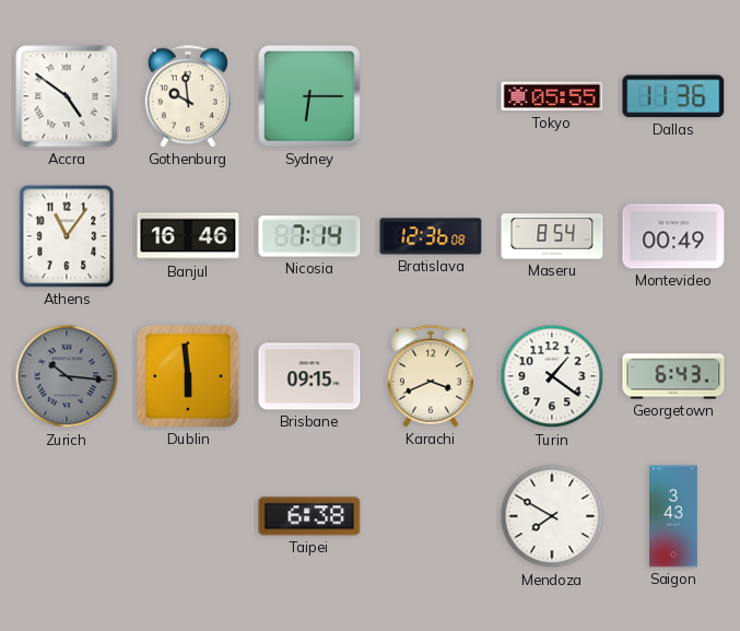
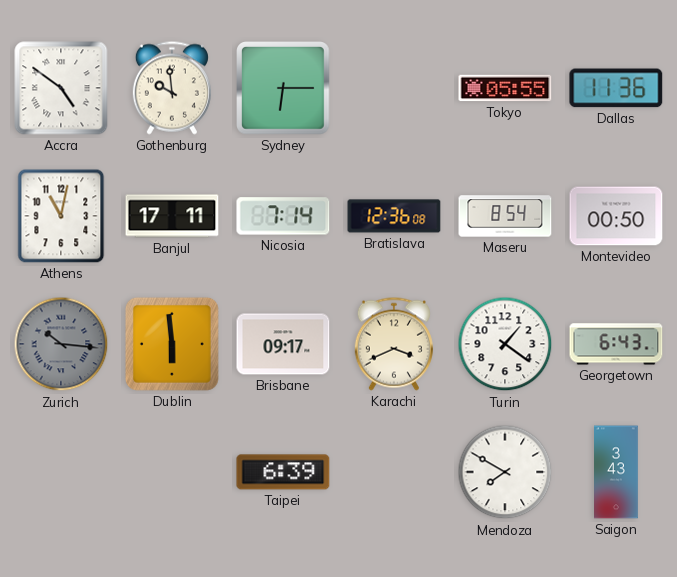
Athens: 11:06 -> 11:02 (61, 216)
Banjul: 16:46 -> 17:11 (172, 216)
Montevideo: 00:49 -> 00:50 (616, 216)
Brisbane: 09:15 -> 09:17 (283, 344)
Taipei: 6:38 -> 6:39 (283, 472)
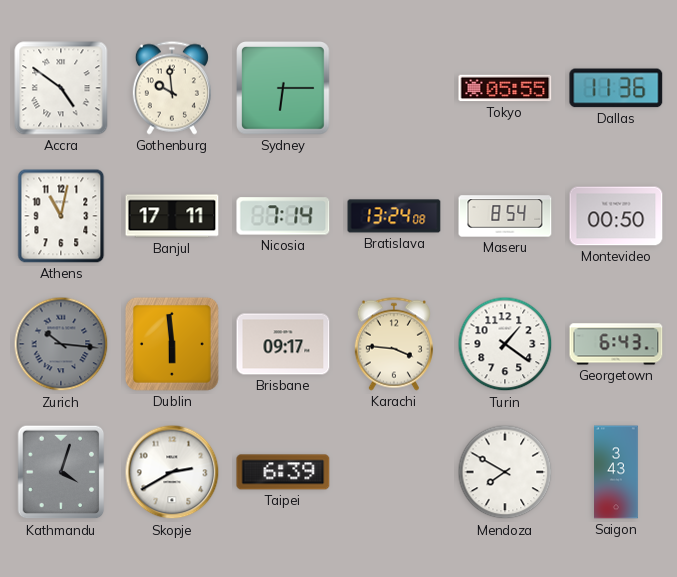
Bratislava: 12:36 -> 13:24 (394, 216)
Karachi: 3:41 -> 3:46 (394, 344)
Kathmandu: none -> 4:03 (61, 472)
Skopje: none -> 2:40 (172, 472)
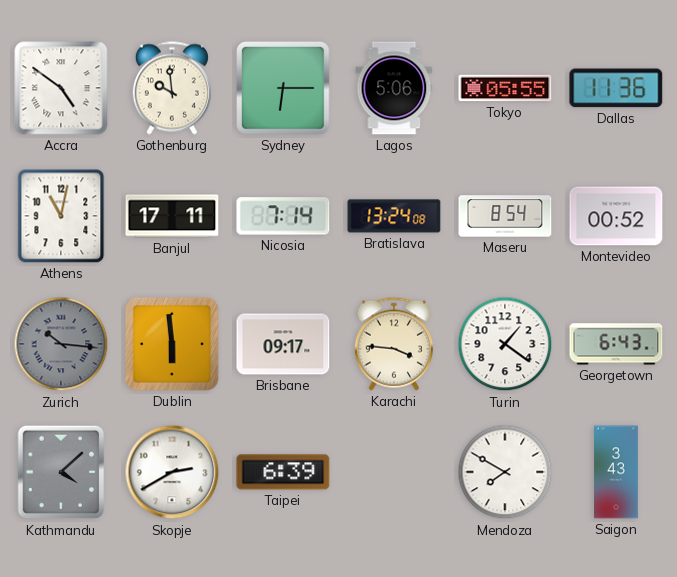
Lagos: none -> 5:06 (394, 88)
Montevideo: 00:50 -> 00:52 (616, 216)
Kathmandu: 4:03 -> 4:08 (61, 472)
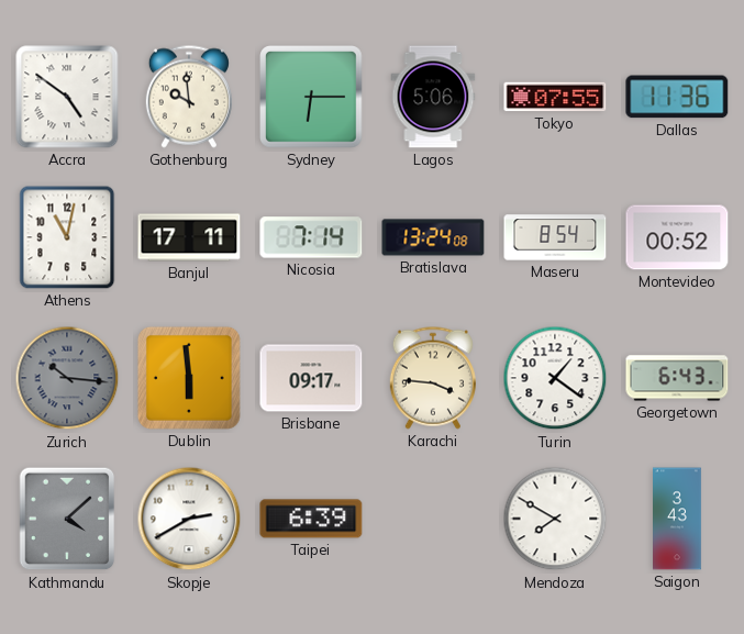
Tokyo: 05:55 -> 07:55 (555, 97)
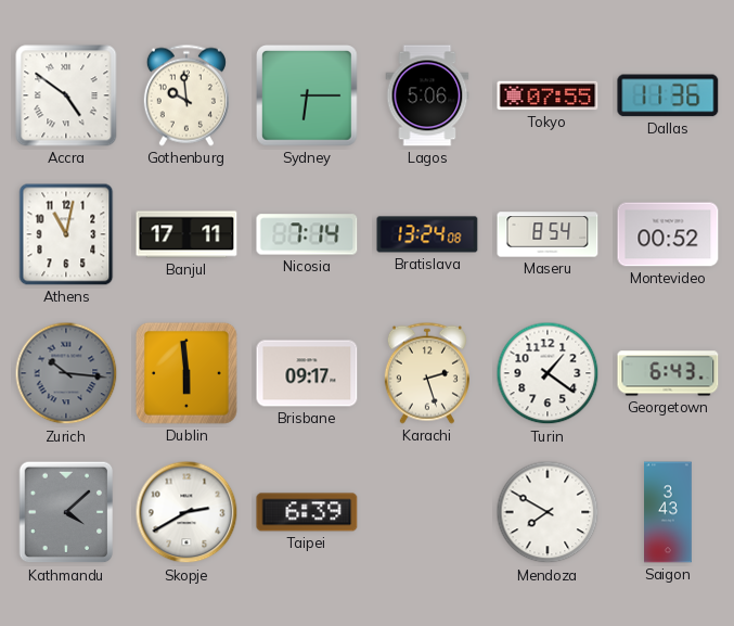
Karachi: 3:46 -> 2:27 (427, 373)
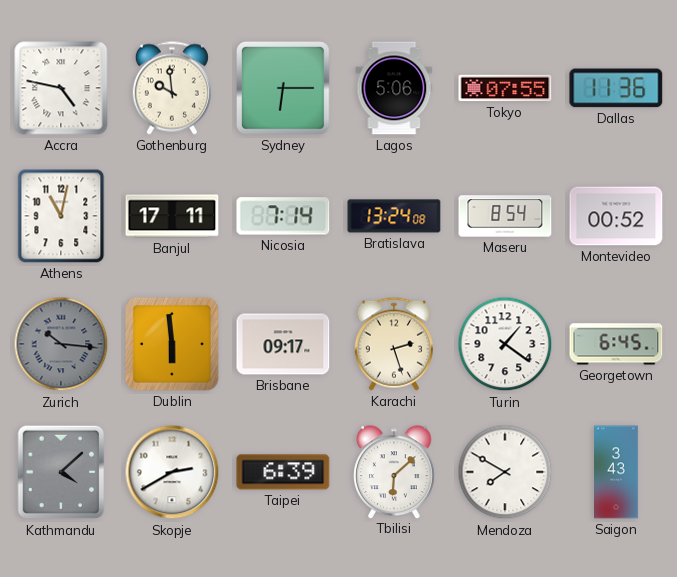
Accra: 4:51 -> 4:47 (61, 88)
Georgetown: 6:43 -> 6:45 (616, 344)
Tbilisi: none -> 6:08 (394, 472)
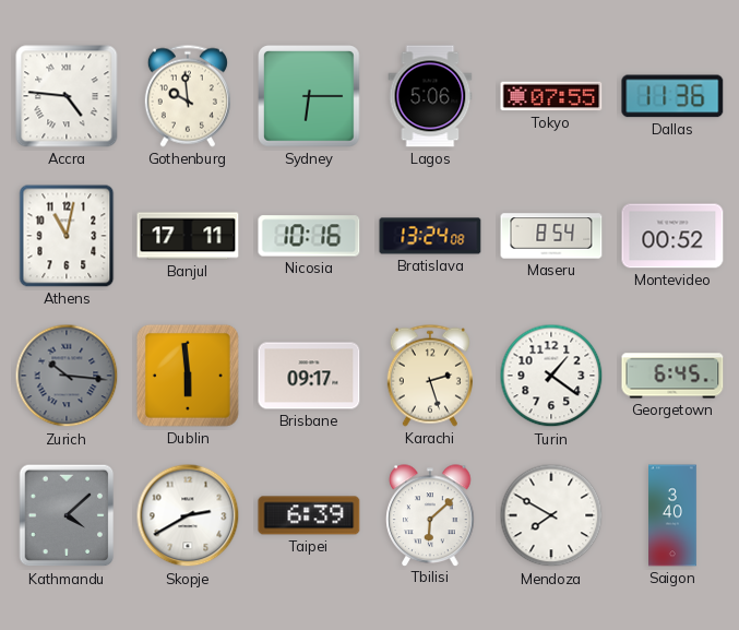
Accra: 4:47 -> 4:46 (67, 96)
Nicosia: 7:14 -> 10:16 (309, 236)
Saigon: 3:43 -> 3:40 (674, 515)
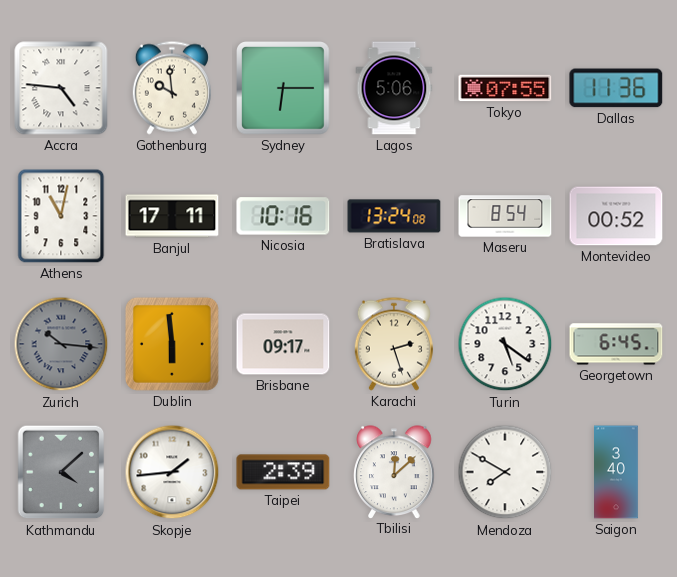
Turin: 1:21 -> 5:21 (505, 344)
Skopje: 2:40 -> 1:44 (172, 472)
Taipei: 6:39 -> 2:39 (283, 472)
Tbilisi: 6:08 -> 12:08 (394, 472)
